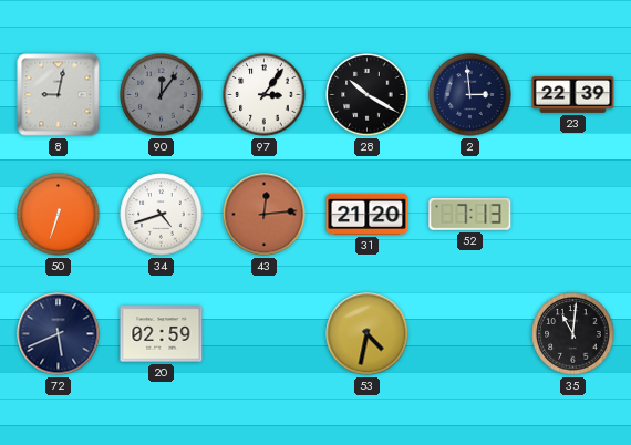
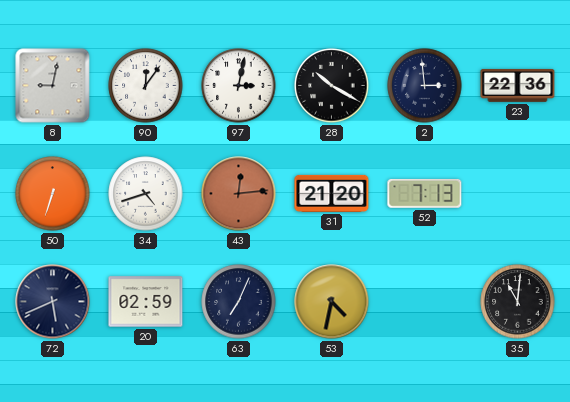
90 dial: grey -> white (146, 86)
97: 3:06 -> 3:02 (239, 86)
23: 22:39 -> 22:36 (518, 85)
63: none -> 7:04 (239, 302)
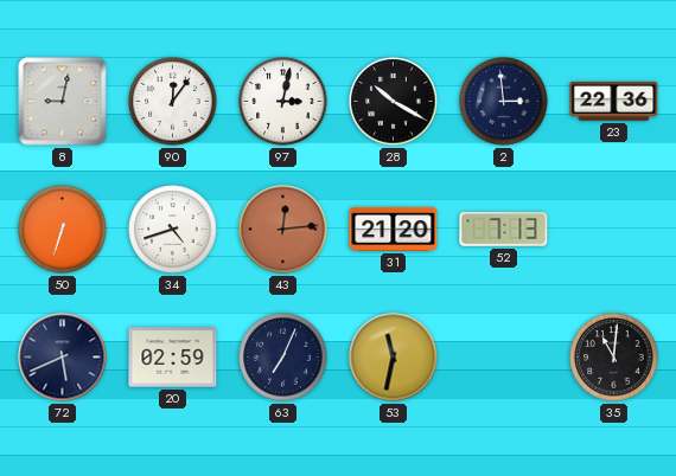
53: 4:32 -> 11:32 (394, 358)
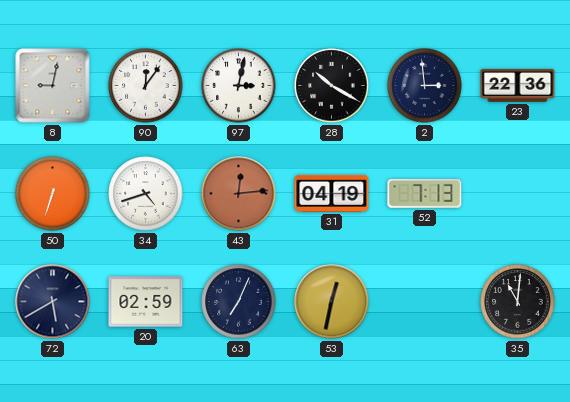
31: 21:20 -> 04:19 (332, 193)
72: 5:41 -> 5:40 (53, 302)
53: 11:32 -> 12:32 (332, 302)
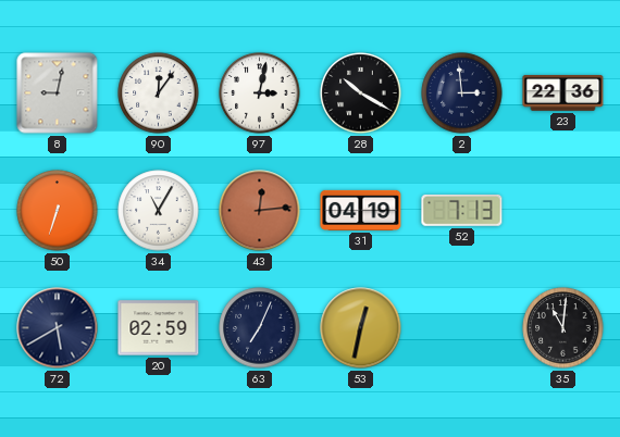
34: 4:42 -> 11:05 (159, 211)
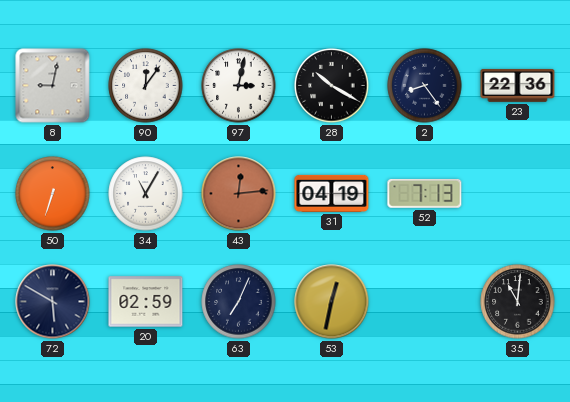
2: 2:59 -> 8:24 (425, 86)
72: 5:40 -> 5:50 (53, 302)
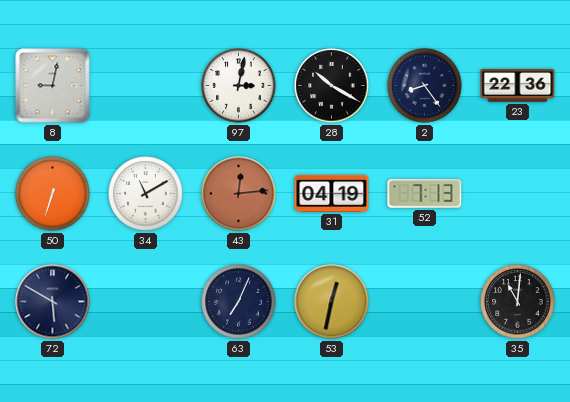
90: 12:06 -> none (146, 86)
34: 11:05 -> 11:10 (146, 194)
20: 02:59 -> none (146, 302)
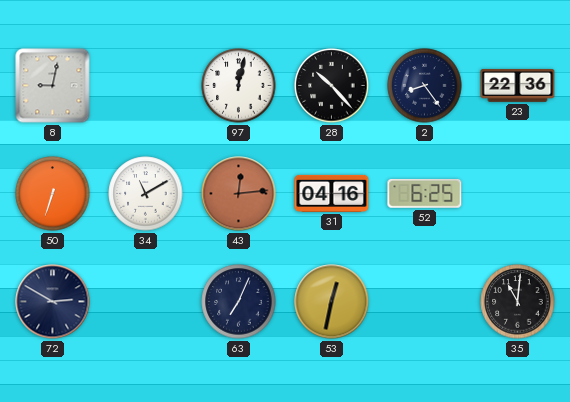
97: 3:02 -> 12:02 (239, 86)
28: 10:20 -> 10:23 (332, 86)
31: 04:19 -> 04:16 (332, 193)
52: 7:13 -> 6:25 (425, 193)
72: 5:50 -> 2:50 (53, 302)
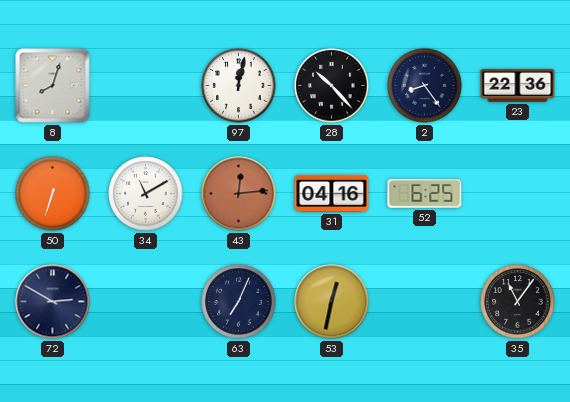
8: 9:02 -> 8:03 (53, 86)
35: 11:01 -> 11:06 (518, 302)
